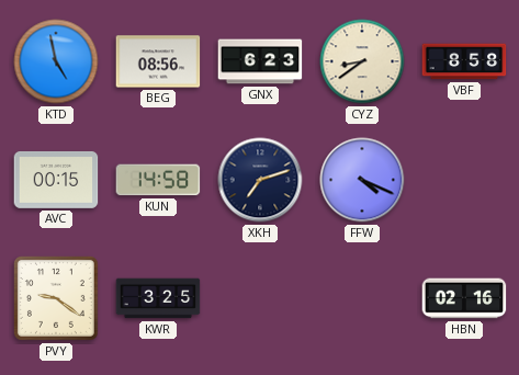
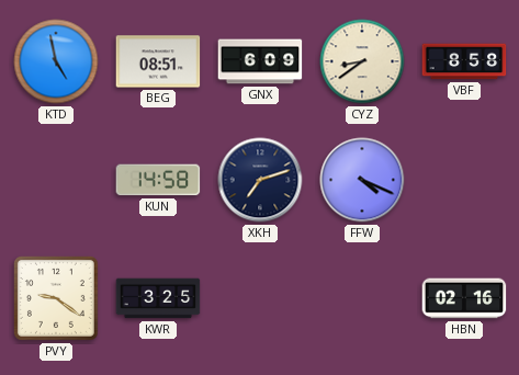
BEG: 08:56 -> 08:51 (158, 61)
GNX: 6:23 -> 6:09 (260, 61)
AVC: 00:15 -> none (56, 180)
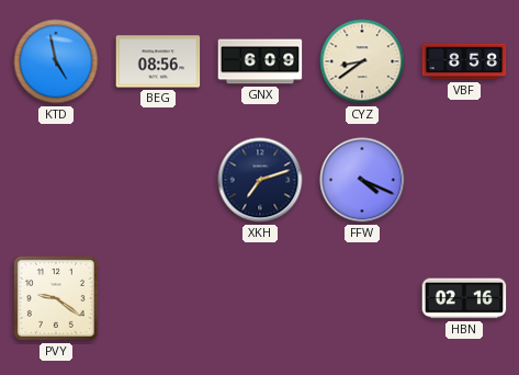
BEG: 08:51 -> 08:56 (158, 61)
KUN: 14:58 -> none (158, 180)
KWR: 3:25 -> none (158, 298)
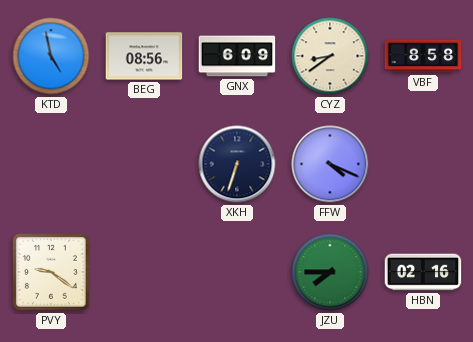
XKH: 7:12 -> 6:33 (237, 164)
JZU: none -> 7:45 (330, 272)
